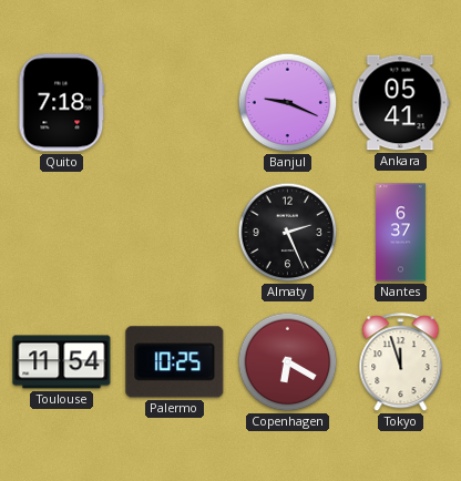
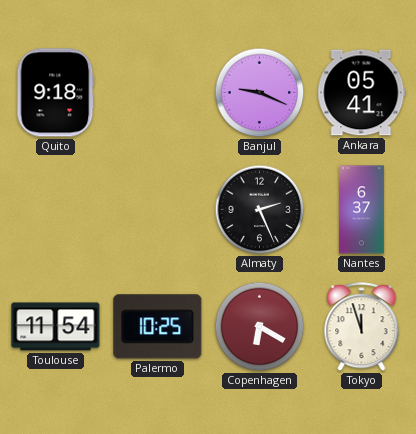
Quito: 7:18 -> 9:18 (56, 93)
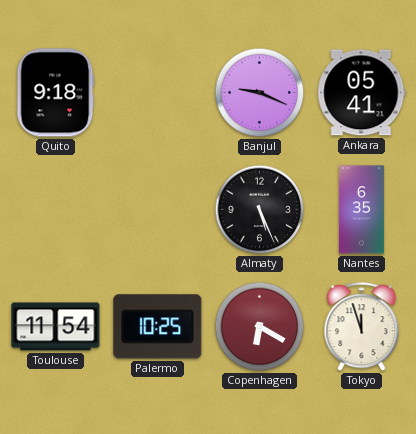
Almaty: 2:26 -> 5:26 (260, 210)
Nantes: 6:37 -> 6:35 (361, 210)
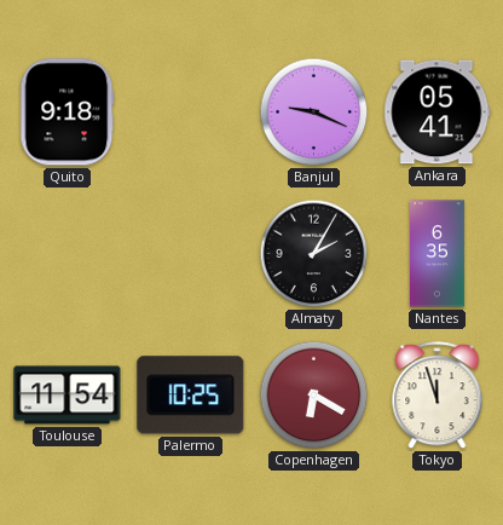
Almaty: 5:26 -> 2:05 (314, 254)
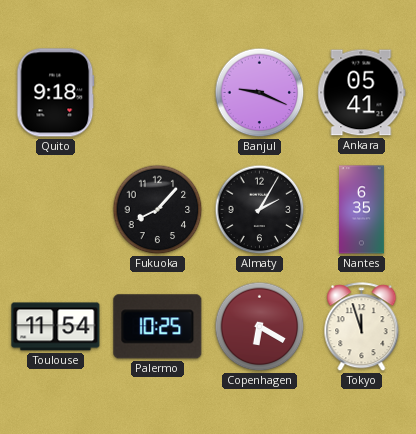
Fukuoka: none -> 8:07 (158, 210)
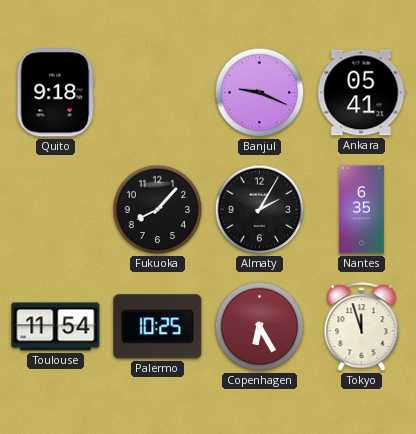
Copenhagen: 6:20 -> 6:25 (260, 327)
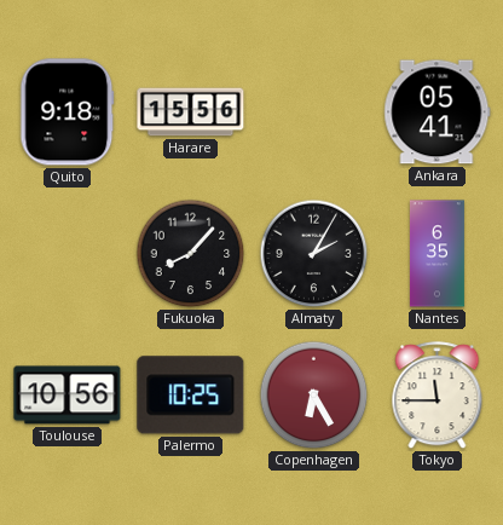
Harare: none -> 15:56 (191, 112)
Banjul: 9:19 -> none (260, 93)
Toulouse: 11:54 -> 10:56 (68, 396)
Tokyo: 11:57 -> 11:45 (438, 396)
